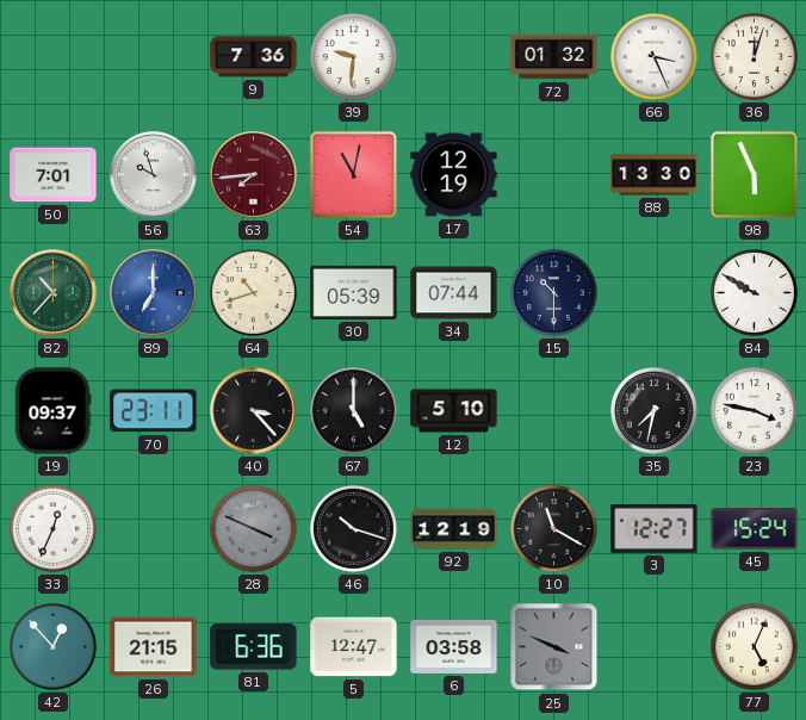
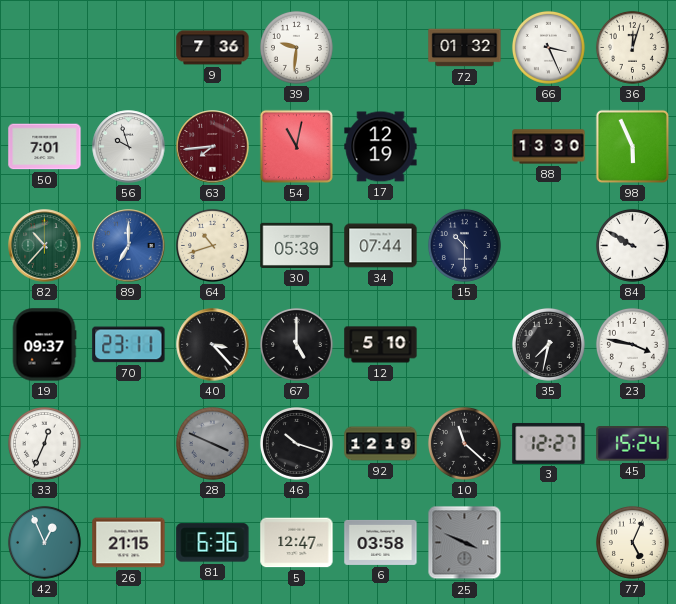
10: 11:20 -> 11:22 (464, 443)
42: 12:53 -> 12:56 (44, 542)
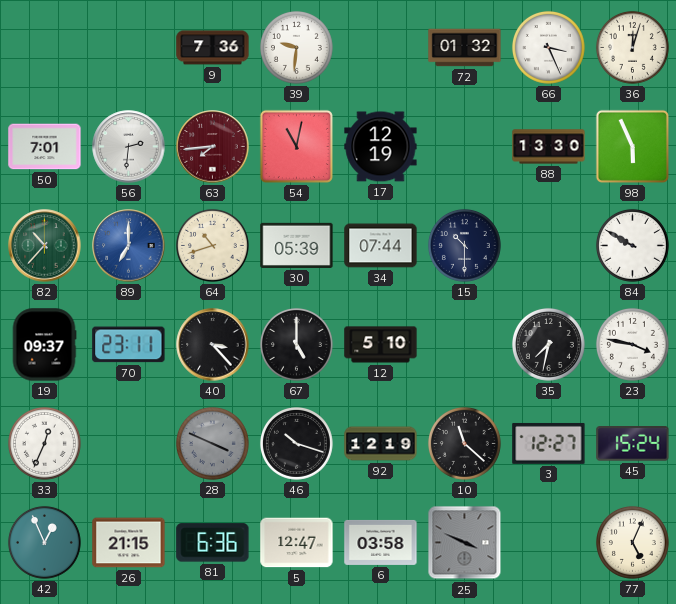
56: 9:57 -> 2:31 (129, 147)
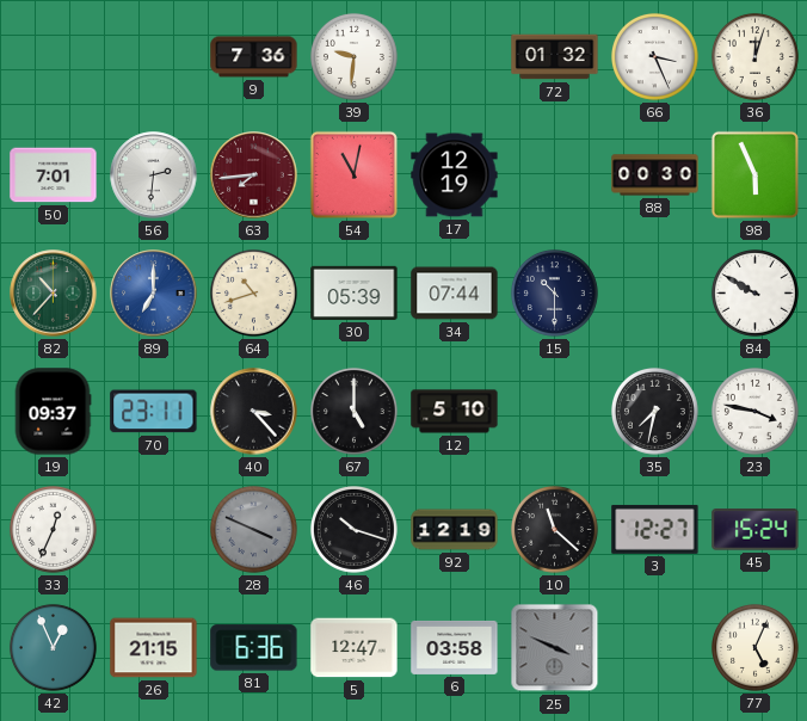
88: 13:30 -> 00:30 (655, 175)
